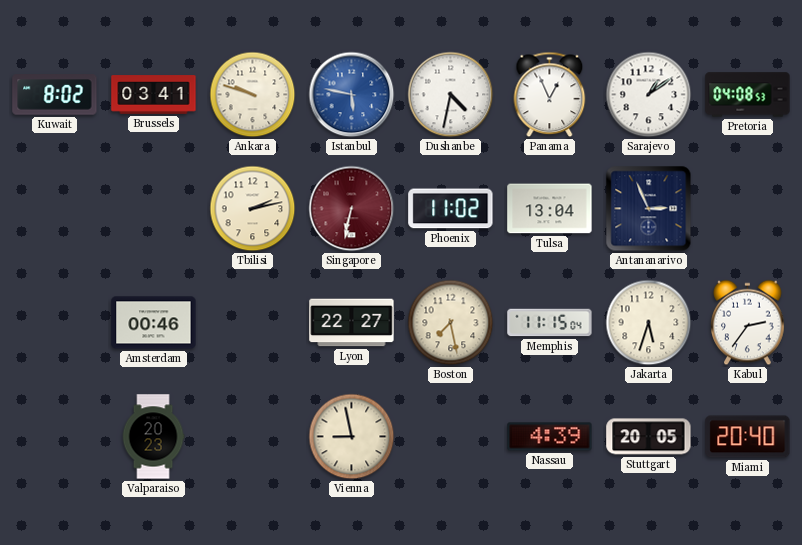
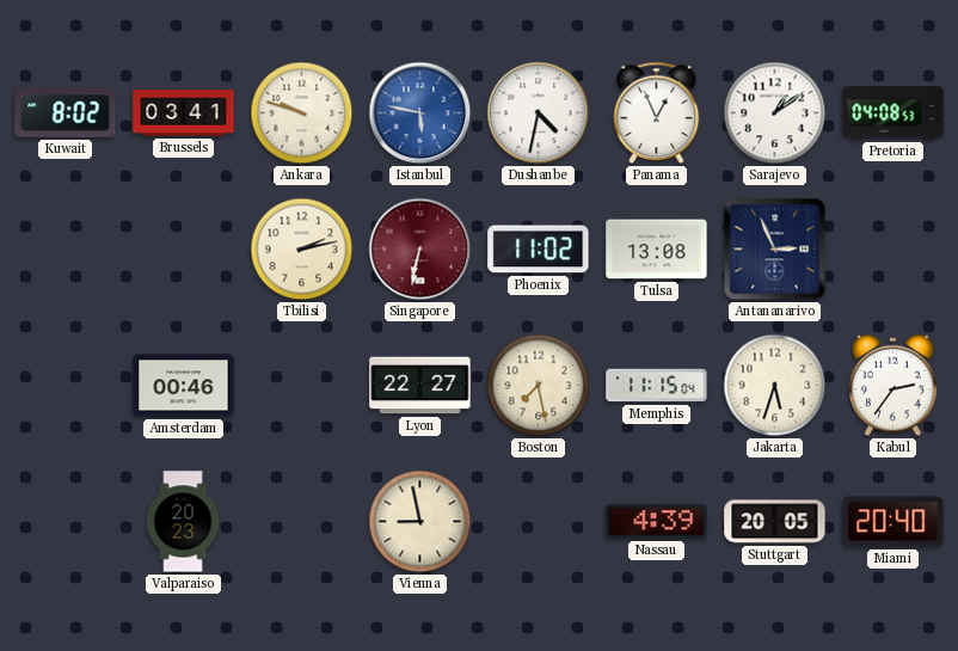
Tulsa: 13:04 -> 13:08 (657, 250)
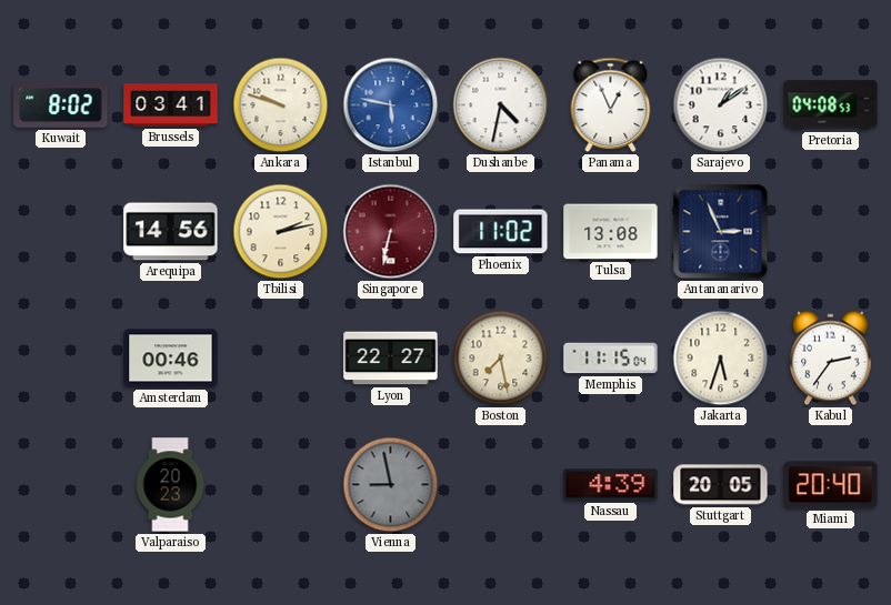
Arequipa: none -> 14:56 (171, 232)
Vienna dial: cream -> grey (391, 485)
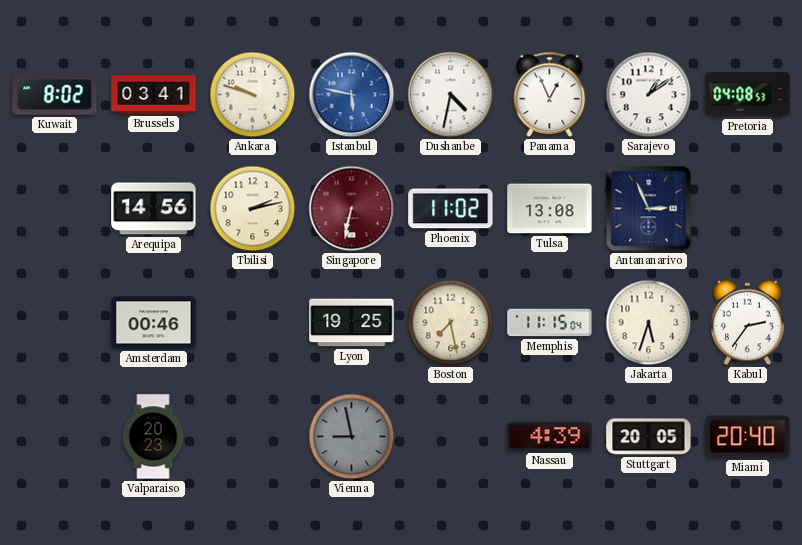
Lyon: 22:27 -> 19:25 (352, 323)
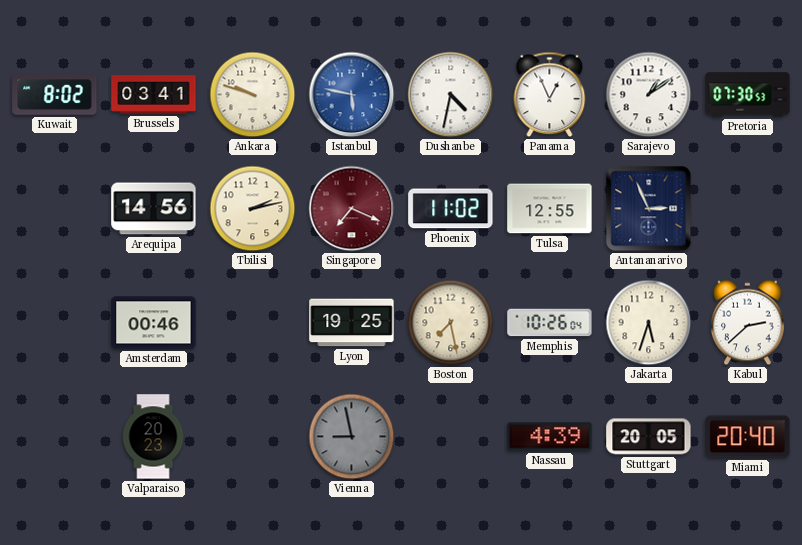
Pretoria: 04:08 -> 07:30 (748, 95)
Singapore: 6:32 -> 7:19 (352, 209)
Tulsa: 13:08 -> 12:55 (550, 209)
Memphis: 11:15 -> 10:26 (550, 323)
Kabul: 2:36 -> 2:38 (748, 323)
